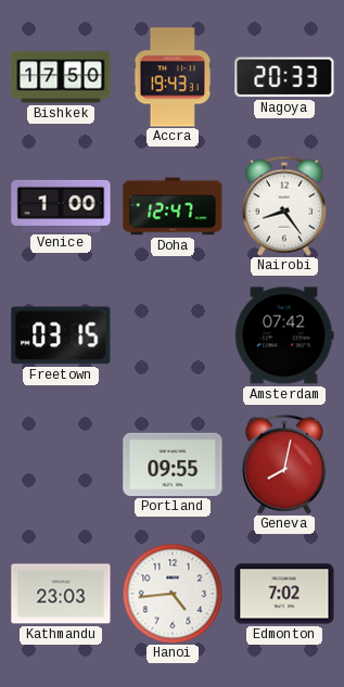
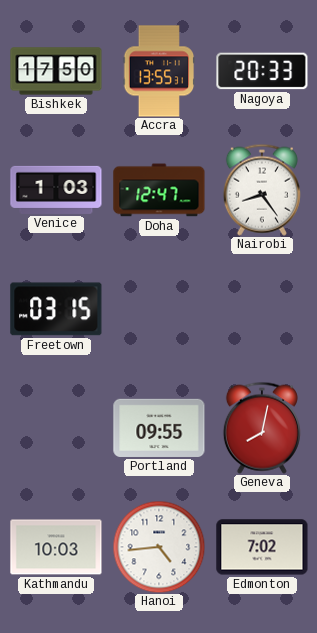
Accra: 19:43 -> 13:55 (159, 71)
Venice: 1:00 -> 1:03 (56, 190)
Amsterdam: 07:42 -> none (284, 335)
Kathmandu: 23:03 -> 10:03 (56, 547)
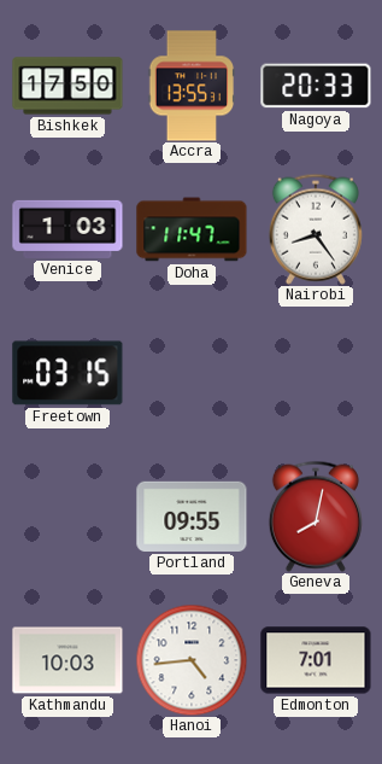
Doha: 12:47 -> 11:47 (192, 229)
Edmonton: 7:02 -> 7:01 (316, 660)
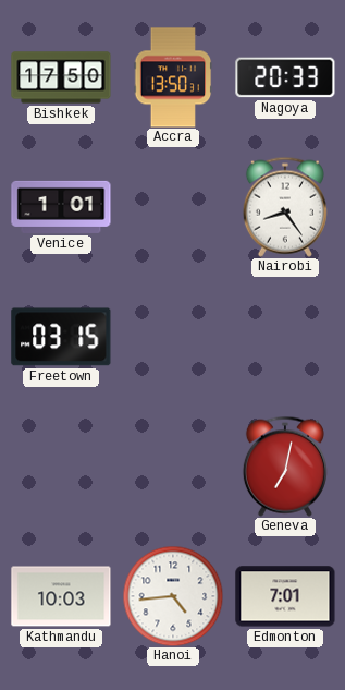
Accra: 13:55 -> 13:50 (173, 77)
Venice: 1:03 -> 1:01 (61, 207)
Doha: 11:47 -> none (192, 229)
Portland: 09:55 -> none (192, 517)
Geneva: 8:02 -> 7:02 (285, 467)
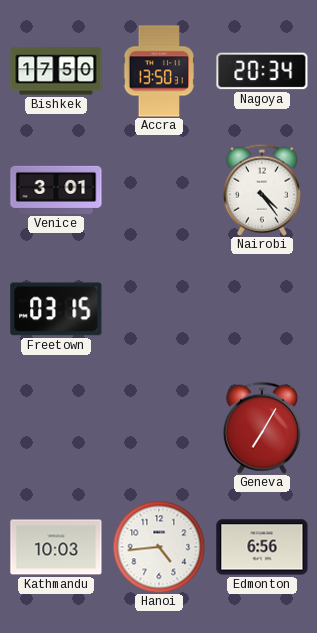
Nagoya: 20:33 -> 20:34 (262, 71)
Venice: 1:01 -> 3:01 (56, 190)
Nairobi: 8:24 -> 4:24 (262, 190)
Geneva: 7:02 -> 7:05 (262, 428)
Edmonton: 7:01 -> 6:56 (262, 547)
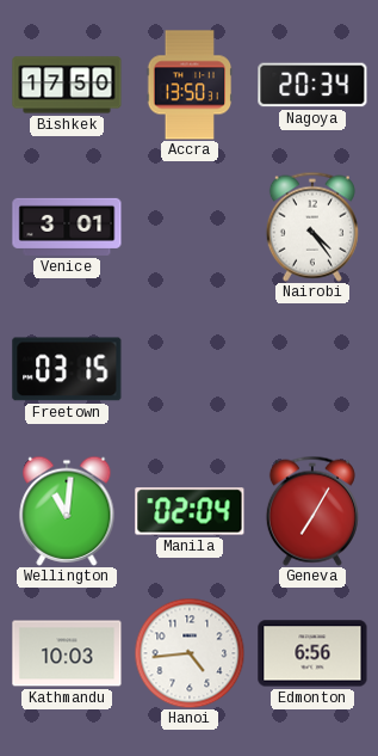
Wellington: none -> 11:01 (67, 511)
Manila: none -> 02:04 (190, 511)
